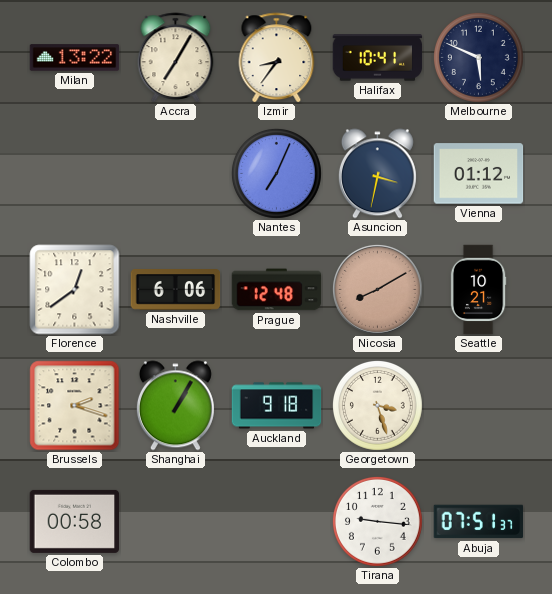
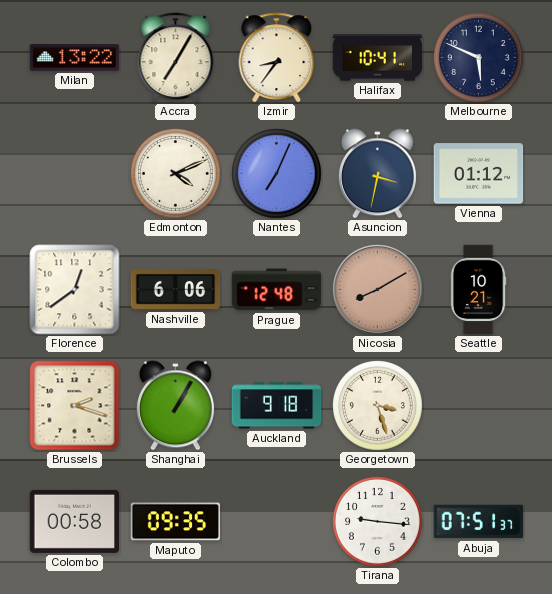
Edmonton: none -> 4:11 (175, 173)
Maputo: none -> 09:35 (176, 522)
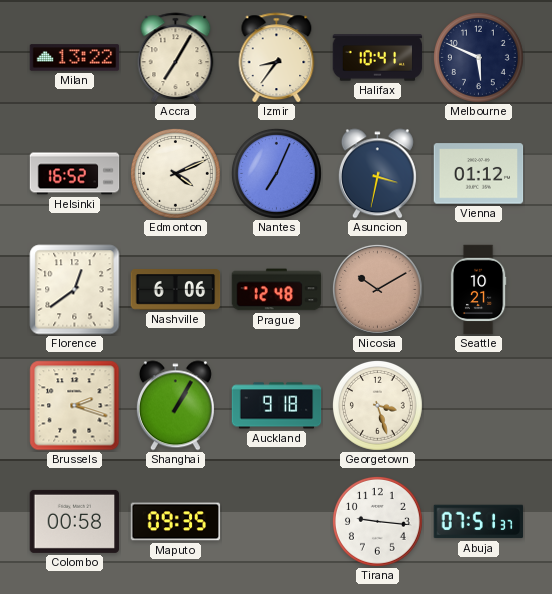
Helsinki: none -> 16:52 (75, 174)
Nicosia: 8:10 -> 10:10 (377, 289)
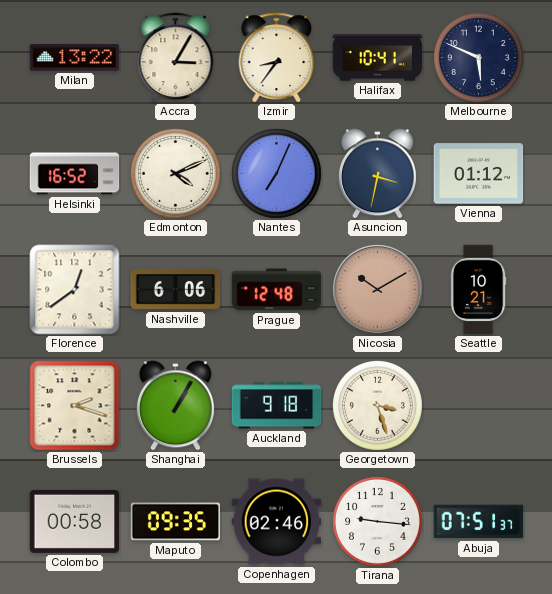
Accra: 7:05 -> 3:05 (176, 58)
Copenhagen: none -> 02:46 (277, 522)
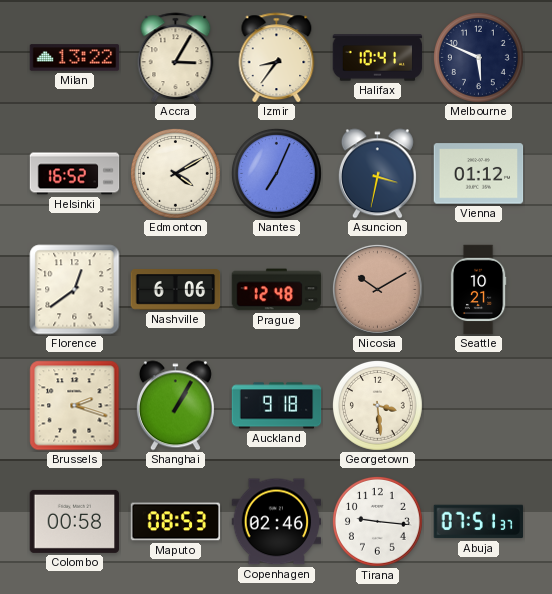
Edmonton: 4:11 -> 4:10 (175, 173)
Georgetown: 3:27 -> 3:29 (377, 405)
Maputo: 09:35 -> 08:53 (176, 522)
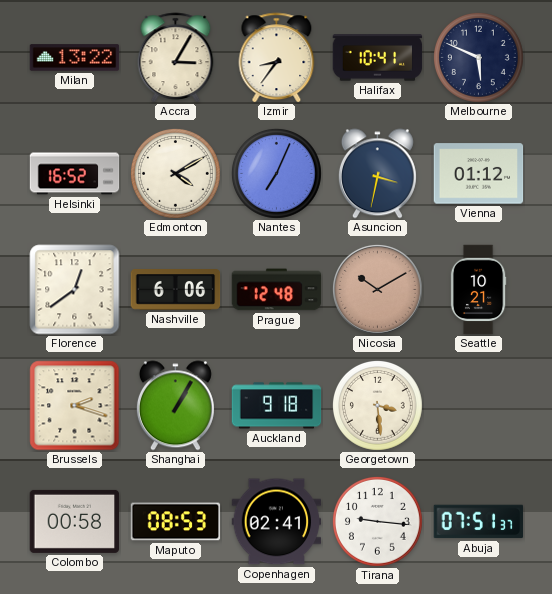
Copenhagen: 02:46 -> 02:41 (277, 522)
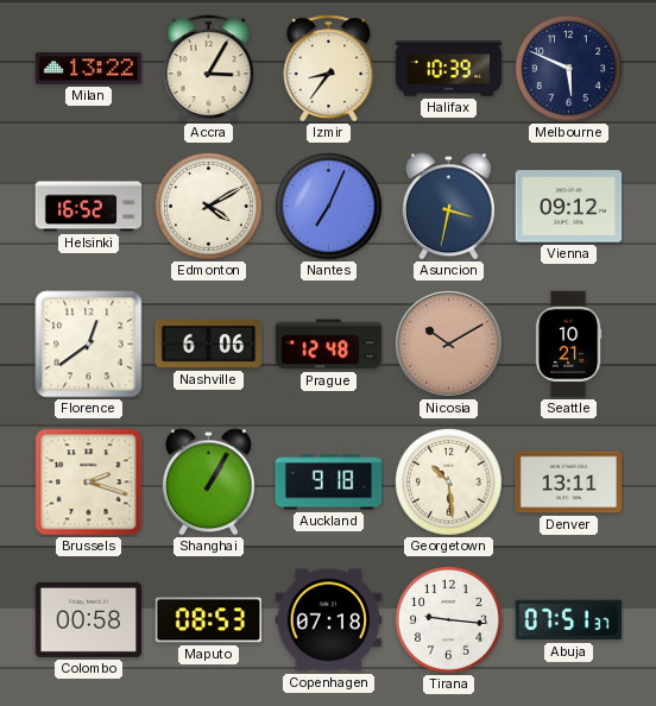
Halifax: 10:41 -> 10:39 (449, 69)
Vienna: 01:12 -> 09:12 (569, 207)
Georgetown: 3:29 -> 10:29 (448, 481)
Denver: none -> 13:11 (569, 483)
Copenhagen: 02:41 -> 07:18 (329, 620)
